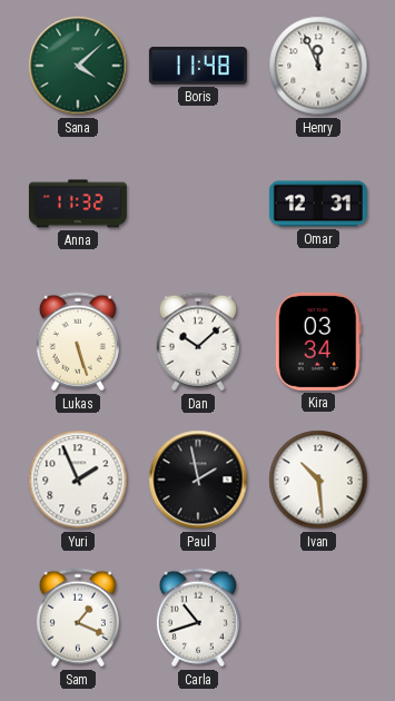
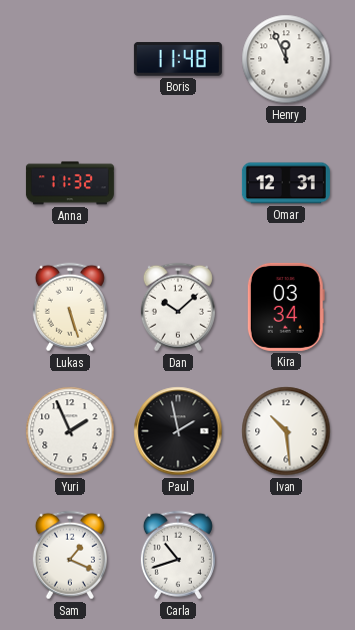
Sana: 4:08 -> none (78, 66)
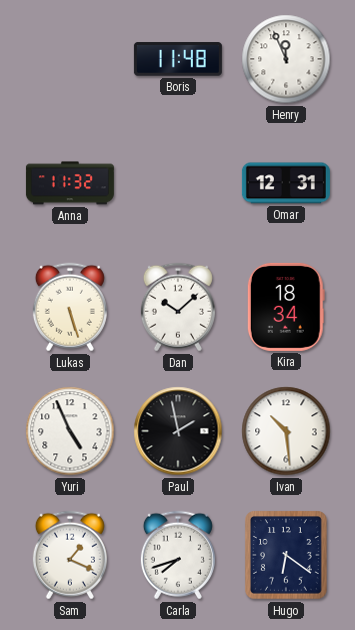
Kira: 03:34 -> 18:34 (286, 307)
Yuri: 1:56 -> 4:56 (70, 431)
Carla: 10:42 -> 7:42 (178, 555)
Hugo: none -> 6:21 (287, 556)
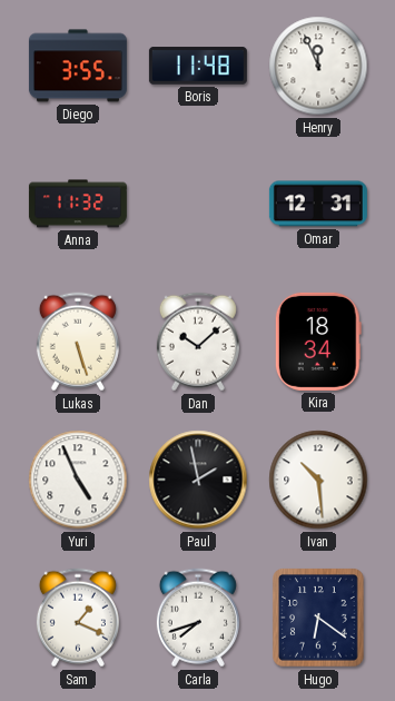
Diego: none -> 3:55 (78, 66)
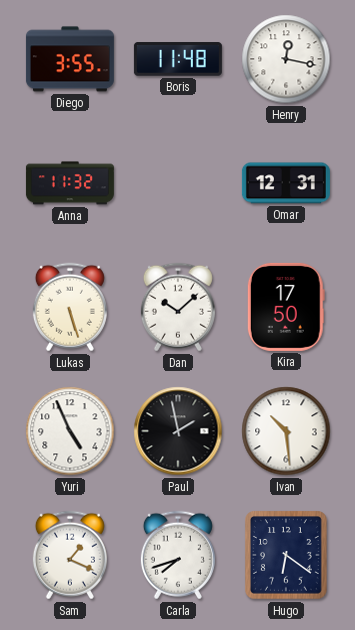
Henry: 11:56 -> 12:17 (286, 59)
Kira: 18:34 -> 17:50 (286, 307)
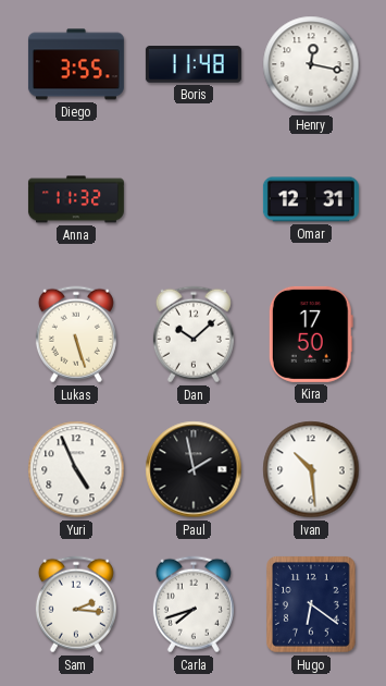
Sam: 1:19 -> 2:16 (76, 604)
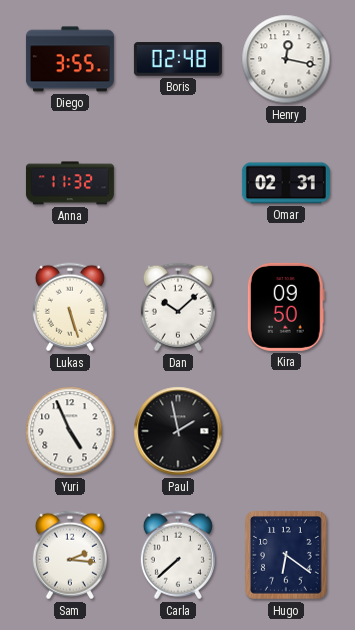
Boris: 11:48 -> 02:48 (178, 59)
Omar: 12:31 -> 02:31 (286, 183)
Kira: 17:50 -> 09:50 (286, 307)
Ivan: 10:29 -> none (311, 469)
Carla: 7:42 -> 7:38 (178, 555)
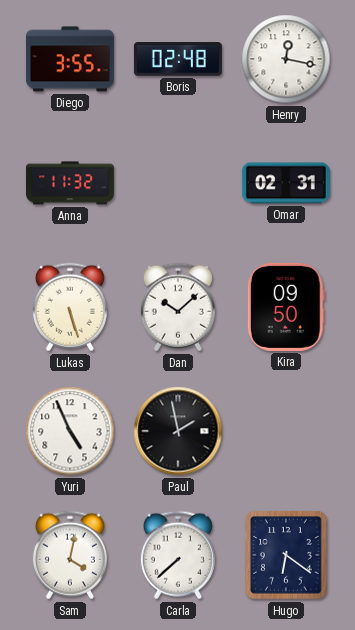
Sam: 2:16 -> 4:02 (70, 555)
